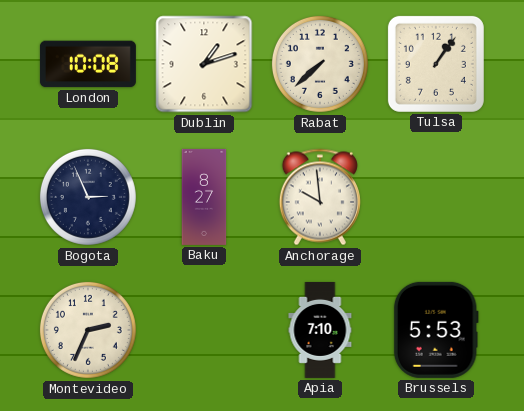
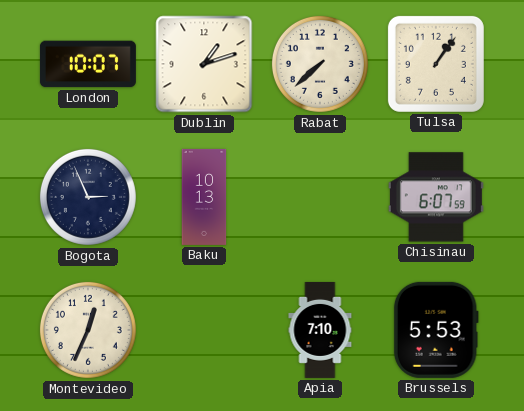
London: 10:08 -> 10:07 (88, 64)
Baku: 8:27 -> 10:13 (204, 197)
Anchorage: 9:59 -> none (320, 197)
Chisinau: none -> 6:07 (436, 197)
Montevideo: 2:34 -> 12:34 (88, 330)
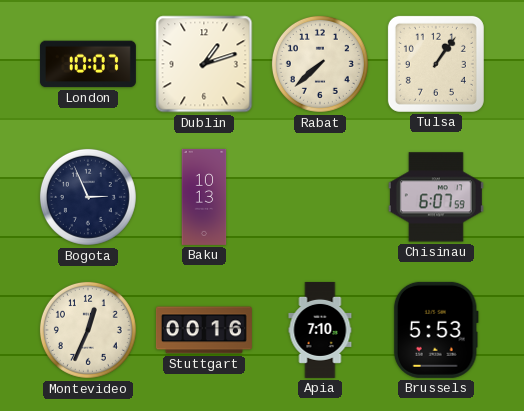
Stuttgart: none -> 00:16 (204, 330)
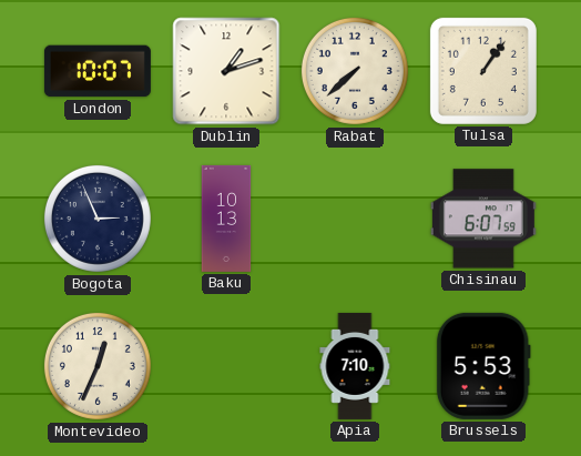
Stuttgart: 00:16 -> none (204, 330)
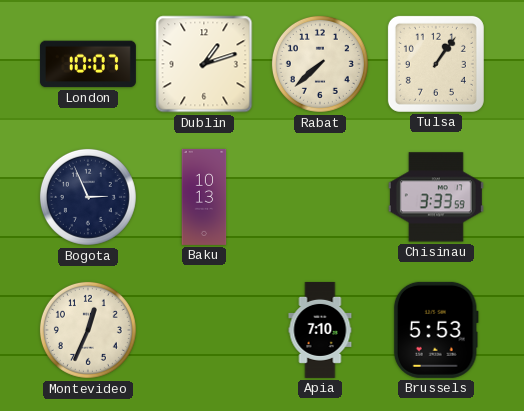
Chisinau: 6:07 -> 3:33 (436, 197)
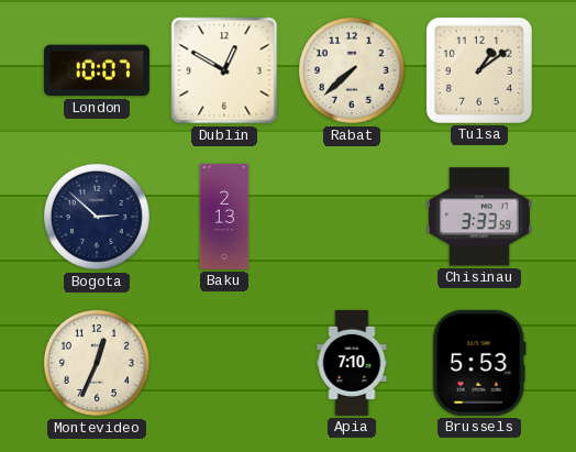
Dublin: 1:12 -> 12:50 (224, 70)
Tulsa: 1:06 -> 1:09 (479, 70)
Bogota: 2:56 -> 2:52 (97, 217)
Baku: 10:13 -> 2:13 (224, 217)
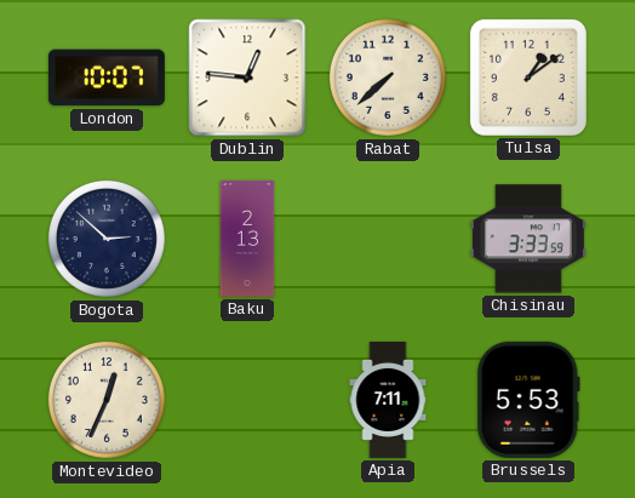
Dublin: 12:50 -> 12:46 (247, 78)
Apia: 7:10 -> 7:11 (388, 400)
